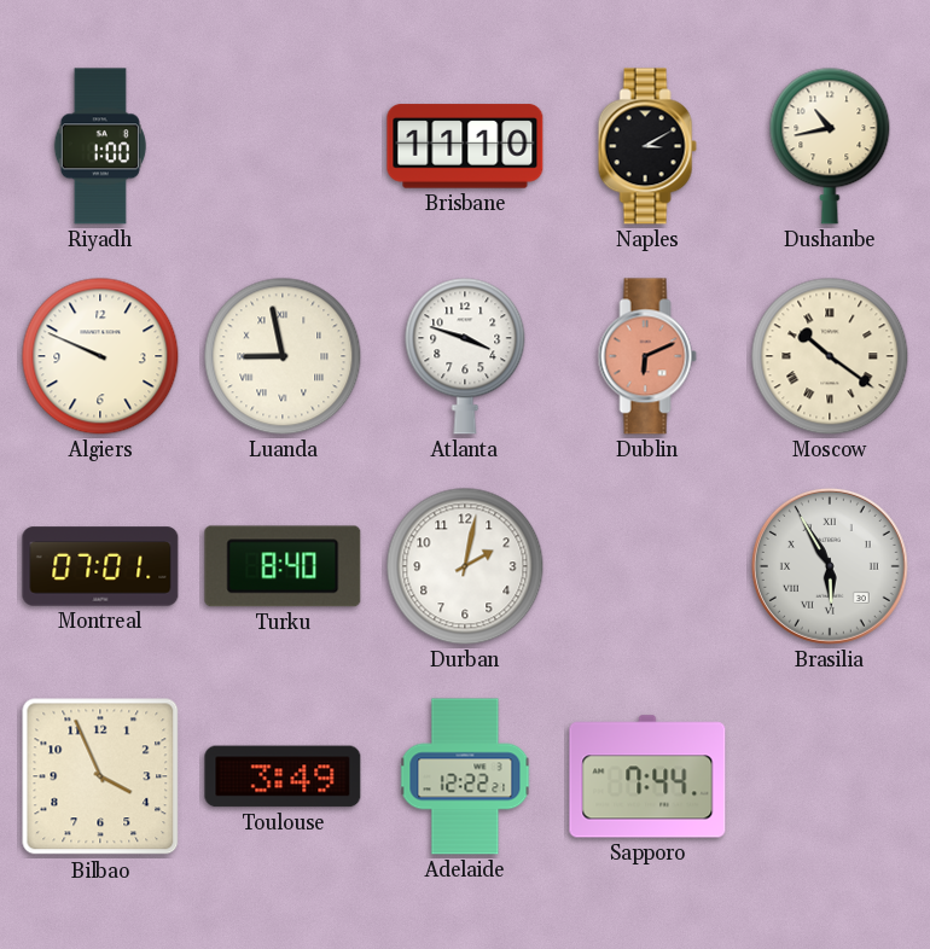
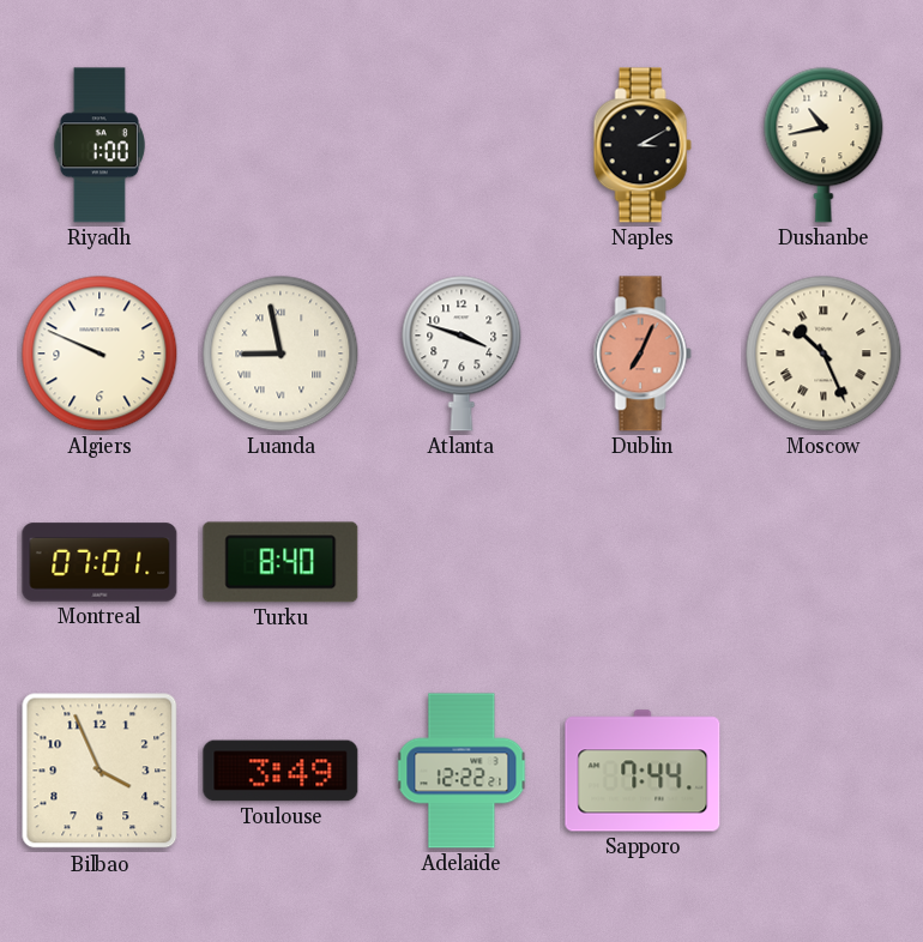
Brisbane: 11:10 -> none (465, 146)
Dublin: 6:11 -> 7:04 (643, 354)
Moscow: 10:21 -> 10:26 (824, 354)
Durban: 2:02 -> none (465, 566)
Brasilia: 5:55 -> none (830, 566)
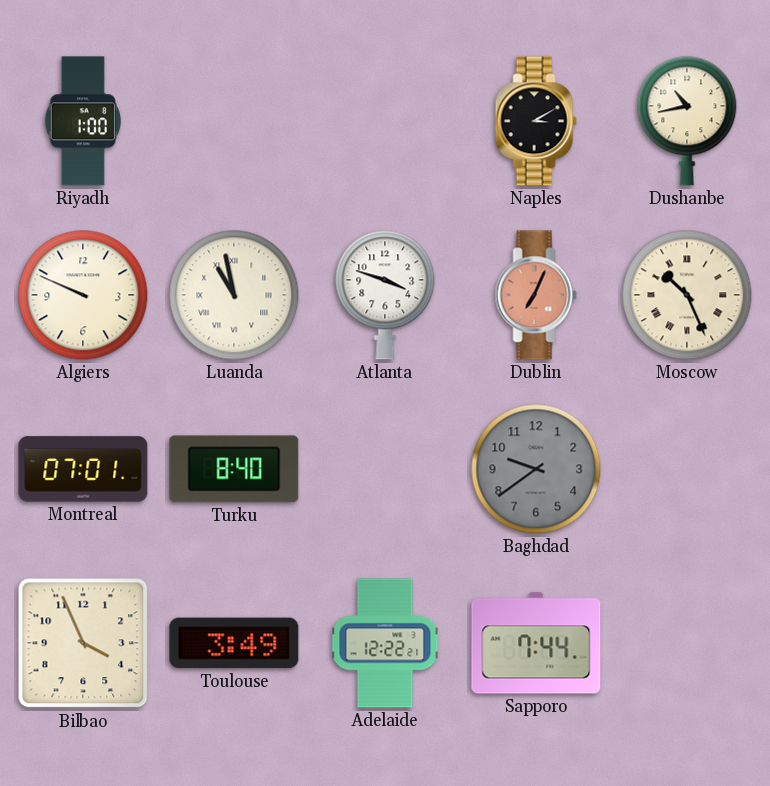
Luanda: 8:58 -> 10:58 (234, 295)
Baghdad: none -> 9:39 (536, 469)
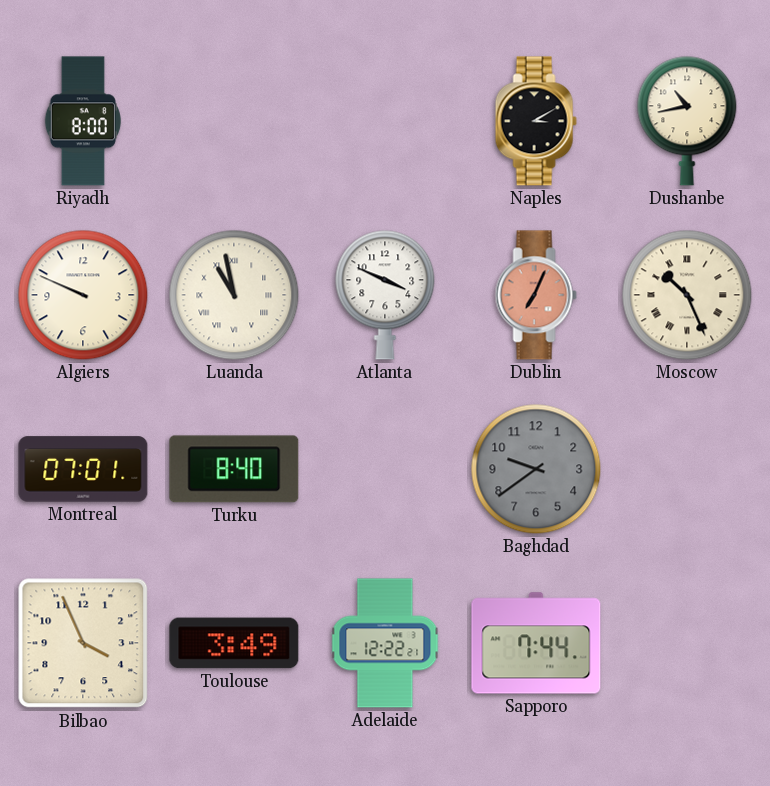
Riyadh: 1:00 -> 8:00 (83, 121)
Atlanta: 3:48 -> 3:49 (385, 295)
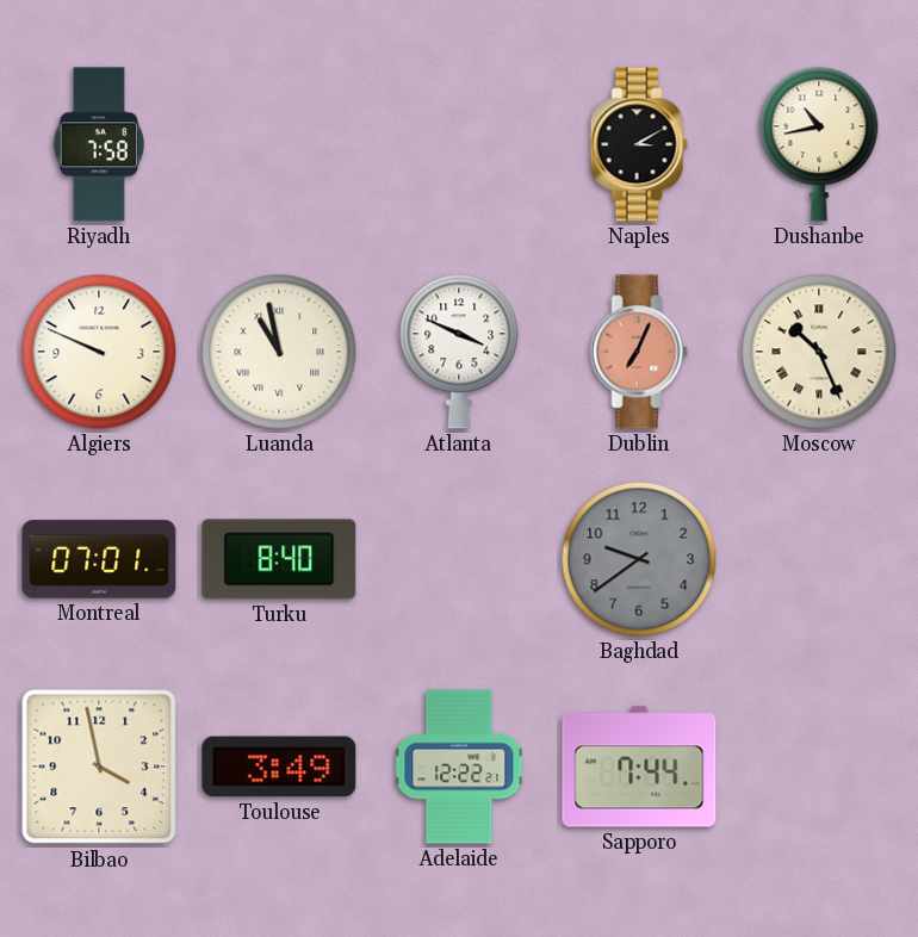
Riyadh: 8:00 -> 7:58 (99, 144)
Bilbao: 3:56 -> 3:58 (99, 767)
